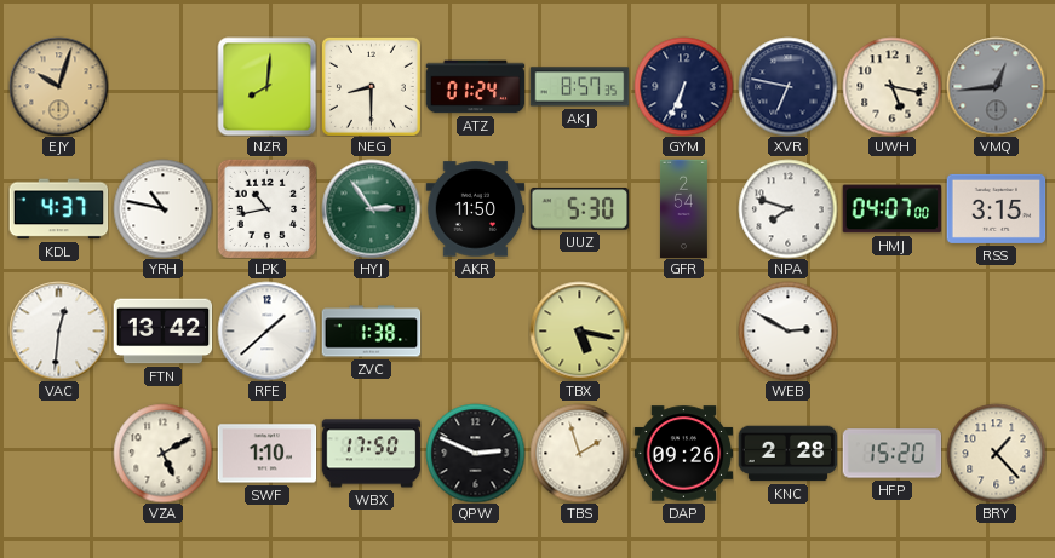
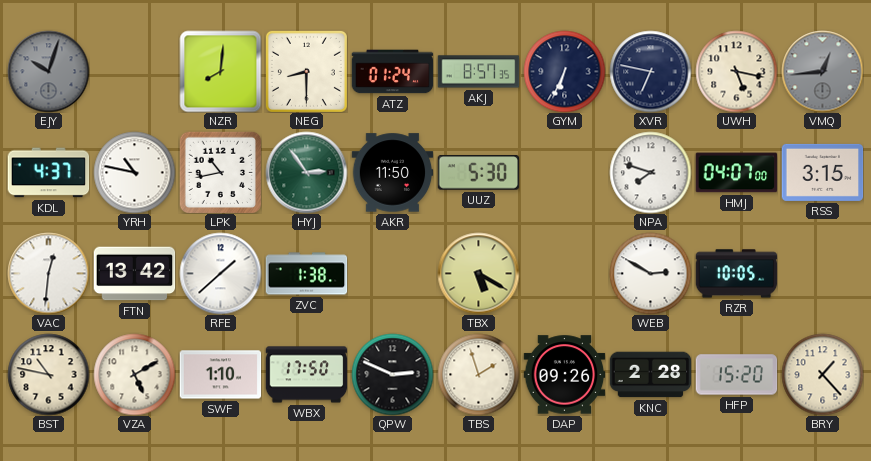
EJY dial: champagne -> grey (48, 71)
GFR: 2:54 -> none (683, 208)
TBX: 5:17 -> 5:20 (478, 273)
RZR: none -> 10:05 (736, 274)
BST: none -> 10:47 (48, 374)
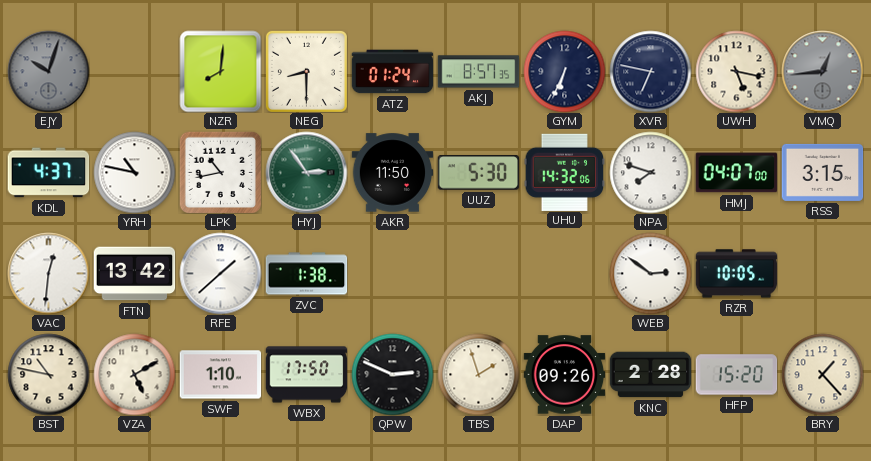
UHU: none -> 14:32 (564, 172)
TBX: 5:20 -> none (478, 273)
WEB: 2:50 -> 2:51 (650, 273)
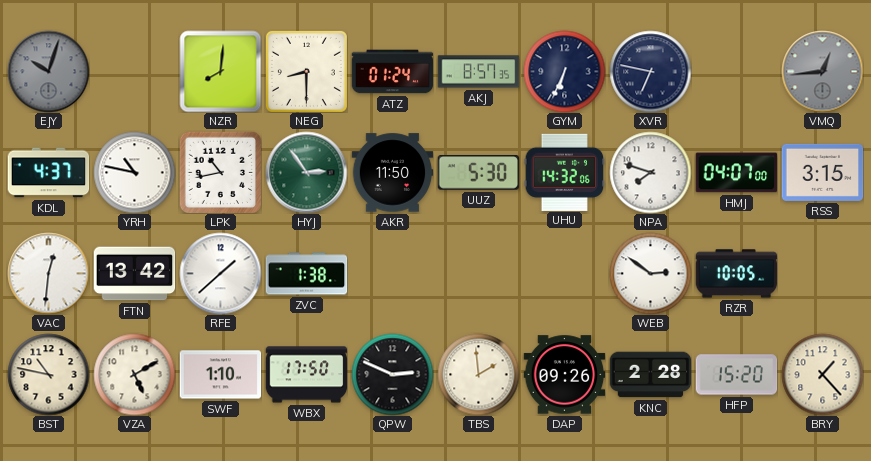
UWH: 5:17 -> none (736, 71)
TBS: 1:57 -> 1:59 (478, 374)
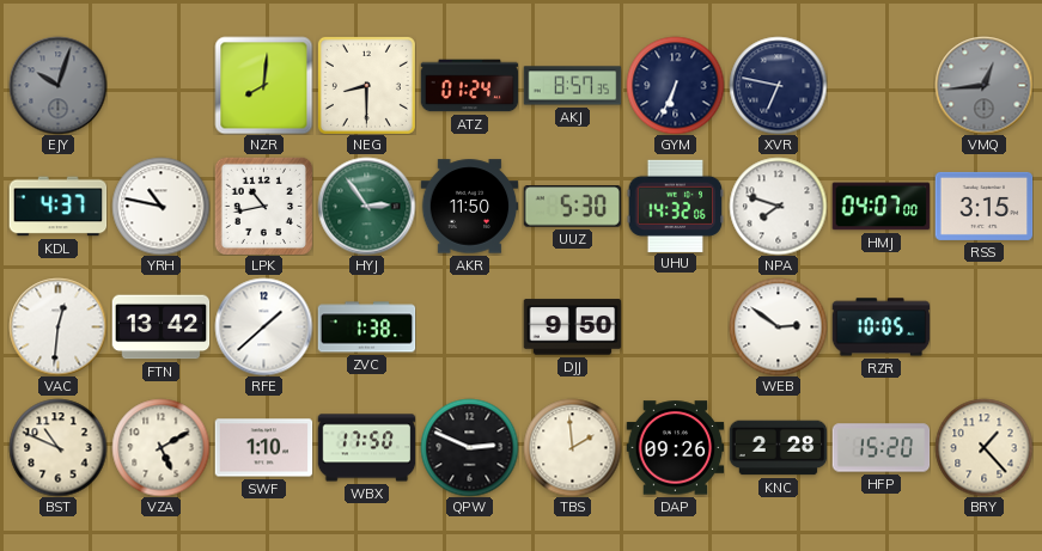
DJJ: none -> 9:50 (572, 327)
BST: 10:47 -> 10:49 (57, 447)
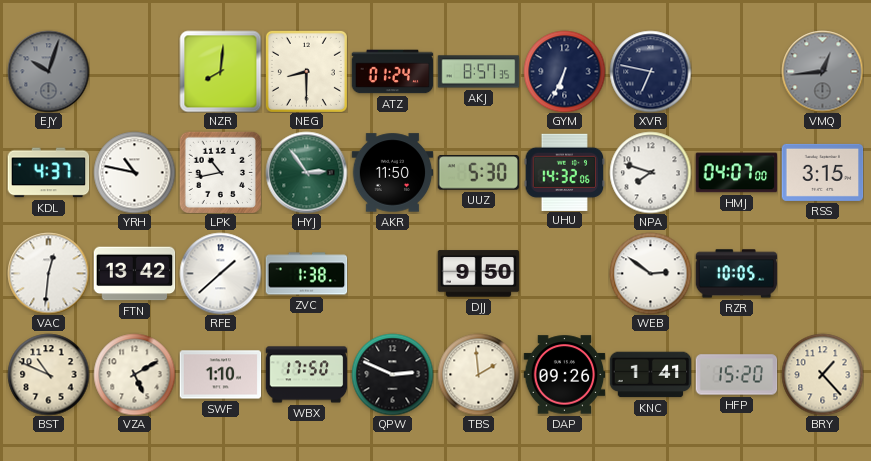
KNC: 2:28 -> 1:41 (650, 375)
